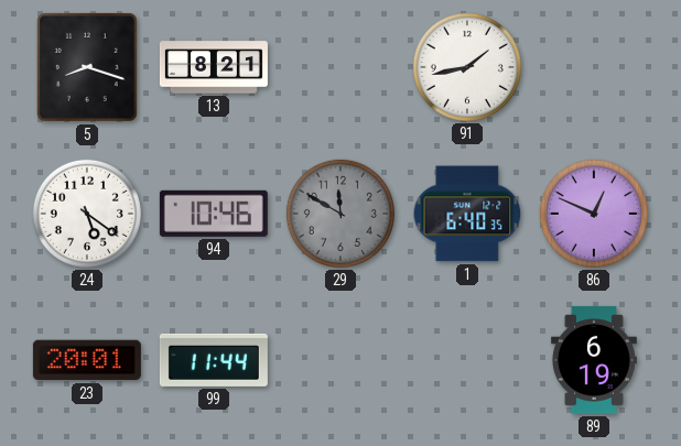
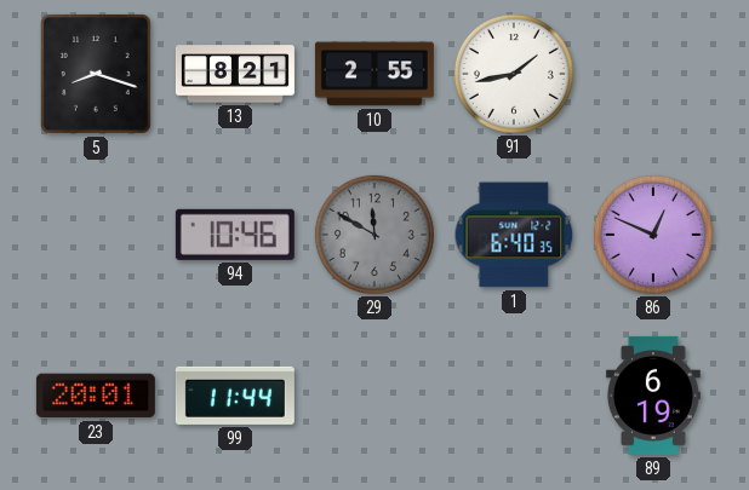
10: none -> 2:55 (374, 74)
24: 5:21 -> none (87, 214)
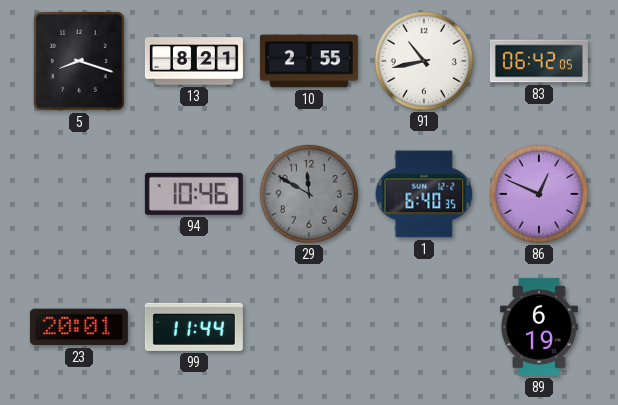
91: 1:43 -> 10:43 (424, 61)
83: none -> 06:42 (539, 61)
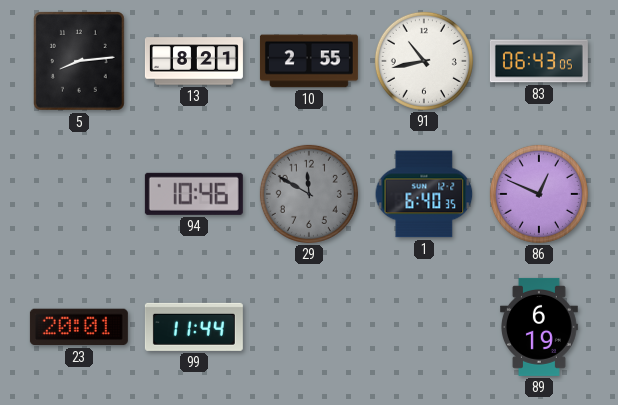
5: 8:18 -> 8:14 (80, 62)
83: 06:42 -> 06:43 (539, 61)
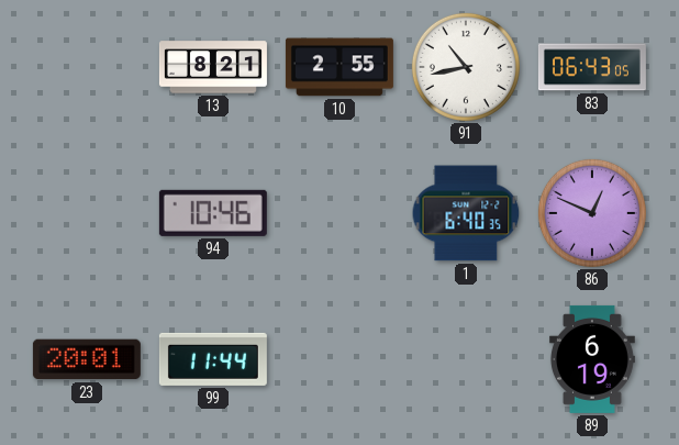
5: 8:14 -> none (80, 62)
29: 11:50 -> none (309, 194)
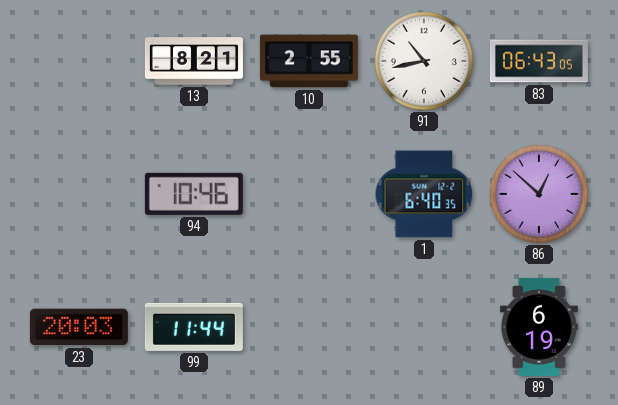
86: 12:49 -> 12:52 (539, 194)
23: 20:01 -> 20:03 (79, 327)
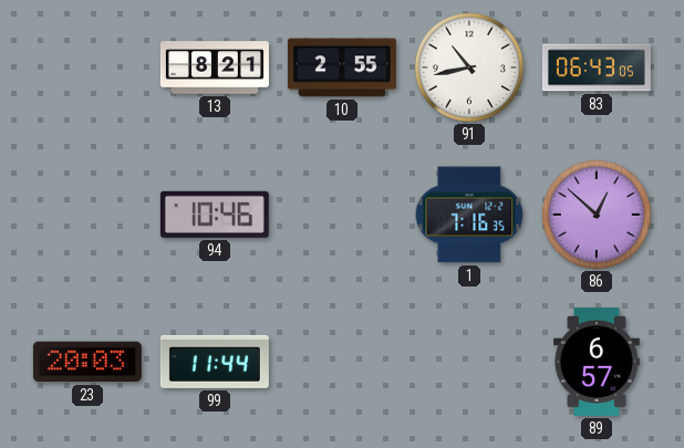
1: 6:40 -> 7:16 (469, 215)
89: 6:19 -> 6:57 (597, 362)
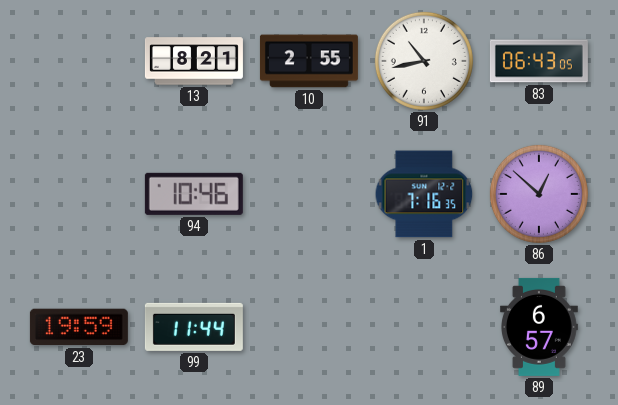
23: 20:03 -> 19:59 (79, 327)
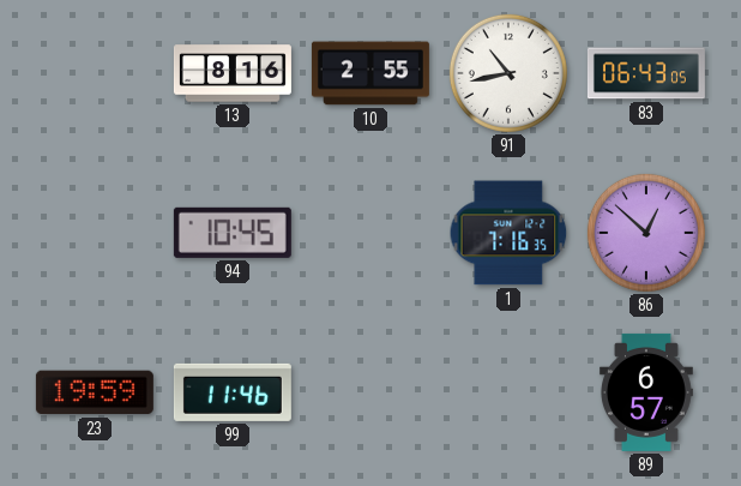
13: 8:21 -> 8:16 (233, 73)
94: 10:46 -> 10:45 (233, 233)
99: 11:44 -> 11:46 (233, 392)
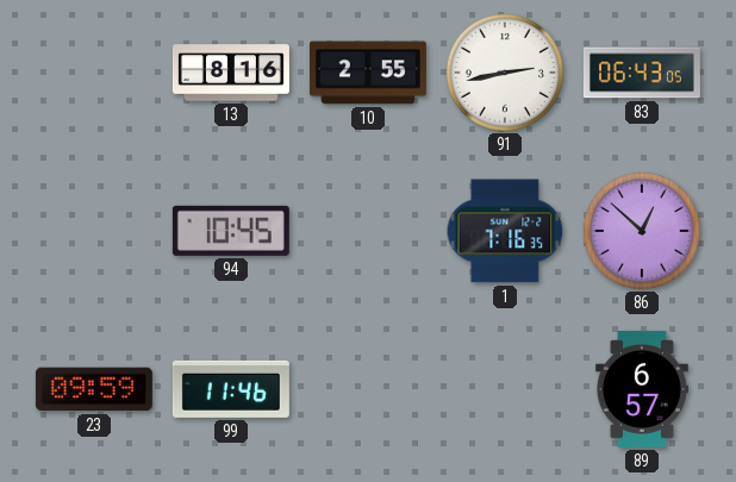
91: 10:43 -> 2:43 (505, 73)
23: 19:59 -> 09:59 (94, 389)
